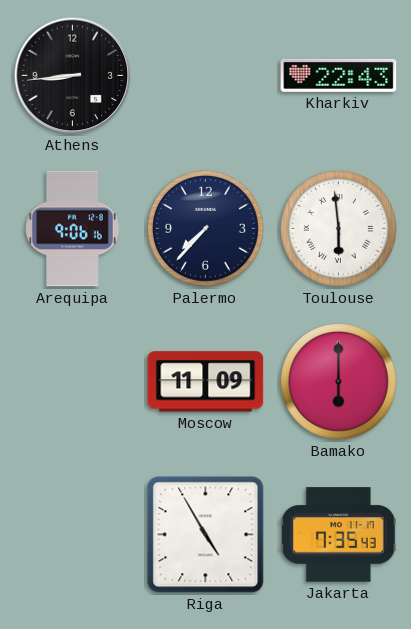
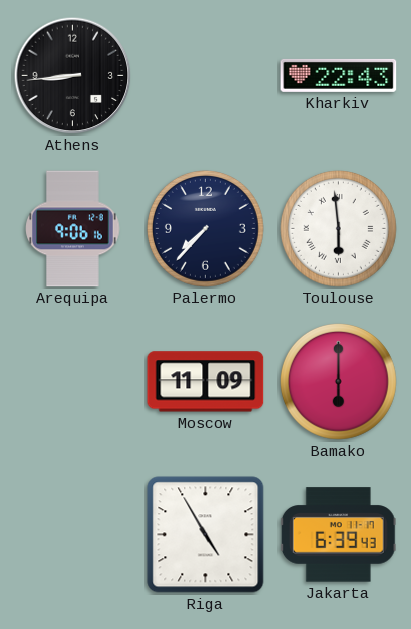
Jakarta: 7:35 -> 6:39 (338, 535)
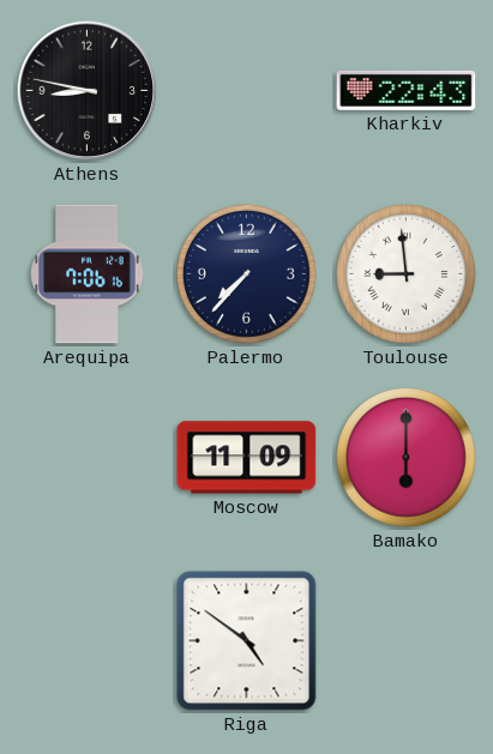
Athens: 8:44 -> 8:47 (88, 91)
Arequipa: 9:06 -> 7:06 (88, 275)
Toulouse: 5:59 -> 8:59 (405, 273)
Riga: 4:55 -> 4:51 (247, 641)
Jakarta: 6:39 -> none (338, 535)
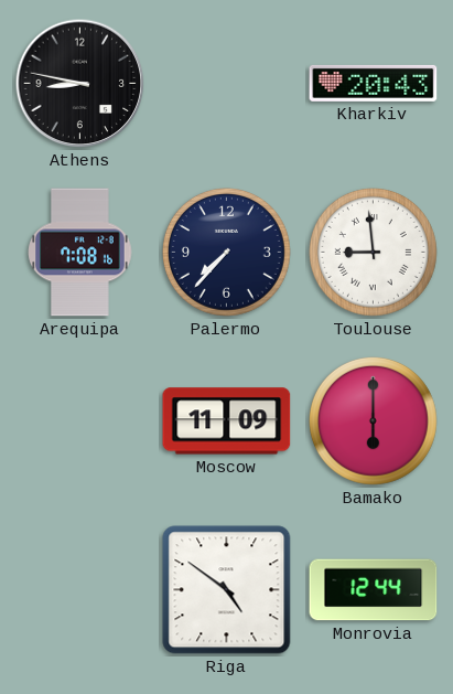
Kharkiv: 22:43 -> 20:43 (374, 83)
Arequipa: 7:06 -> 7:08 (80, 253)
Monrovia: none -> 12:44 (374, 590)
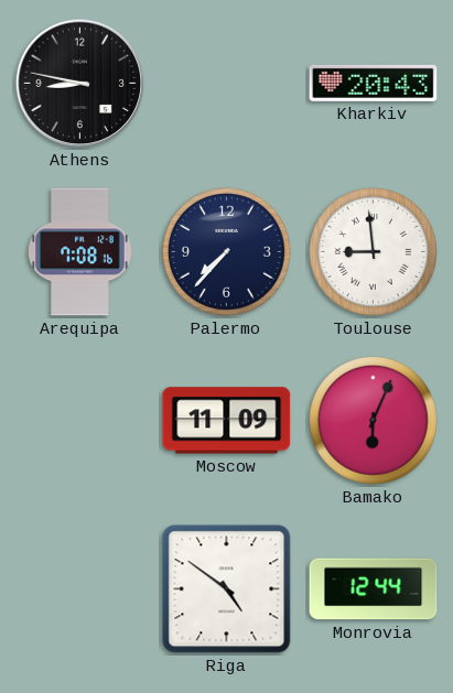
Bamako: 6:00 -> 6:04 (373, 420)
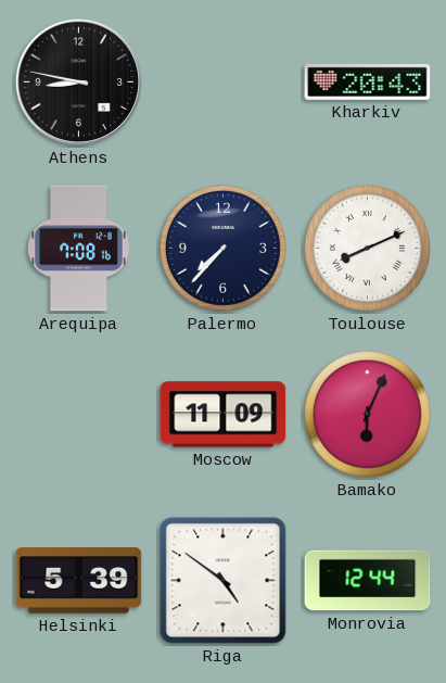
Toulouse: 8:59 -> 8:11 (367, 248)
Helsinki: none -> 5:39 (79, 581)
